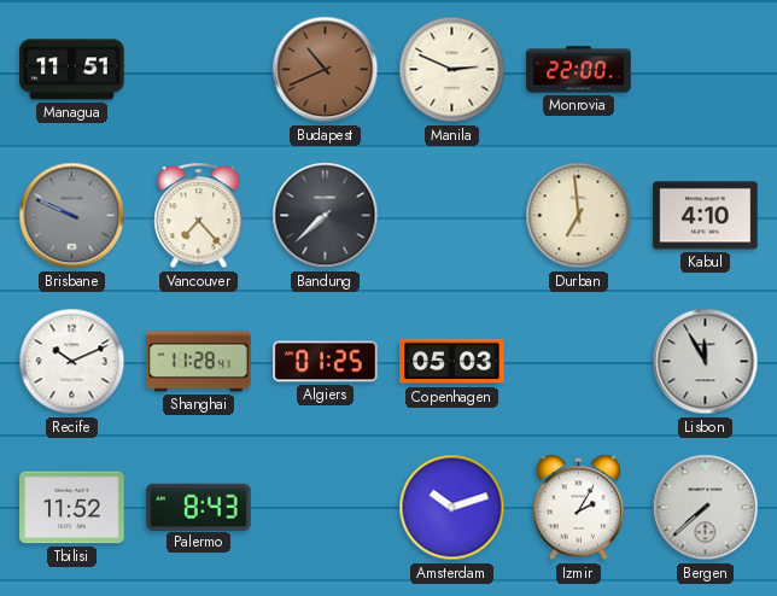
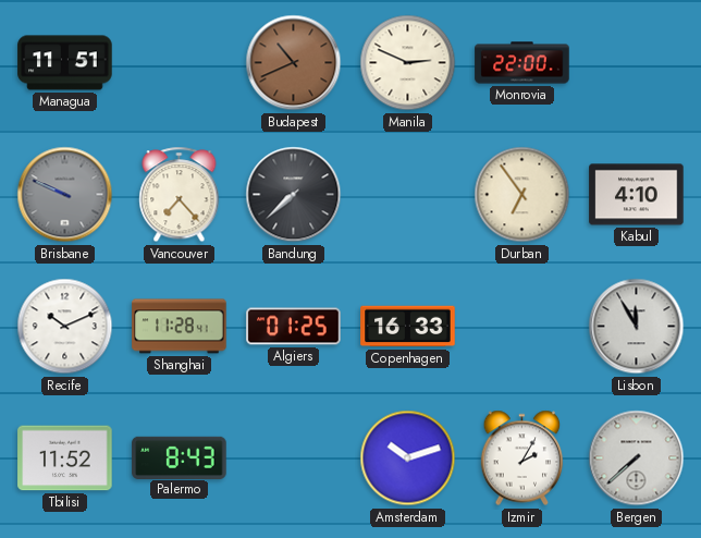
Durban: 6:59 -> 6:54 (522, 195)
Copenhagen: 05:03 -> 16:33 (408, 327)
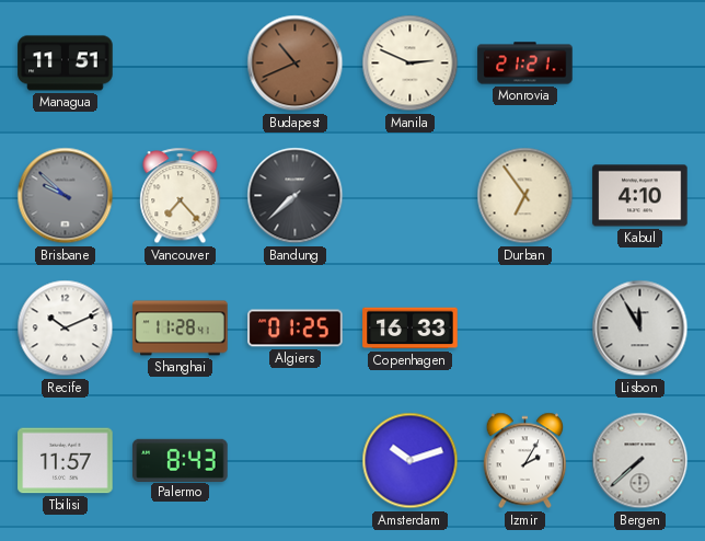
Monrovia: 22:00 -> 21:21 (525, 64)
Brisbane: 9:49 -> 9:52 (66, 196)
Tbilisi: 11:52 -> 11:57 (66, 461)
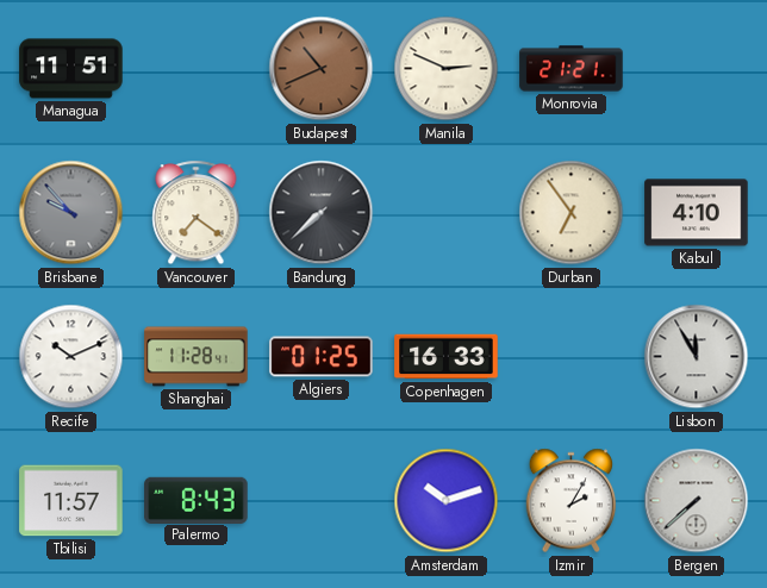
Brisbane: 9:52 -> 9:53 (71, 213)
Vancouver: 7:23 -> 7:21 (197, 213)
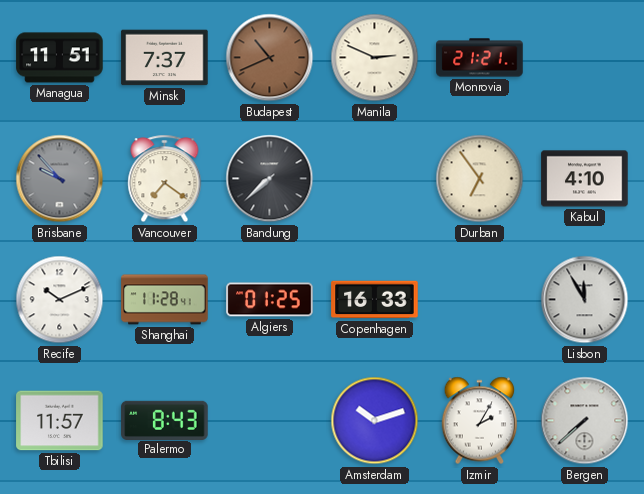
Minsk: none -> 7:37 (165, 58)
